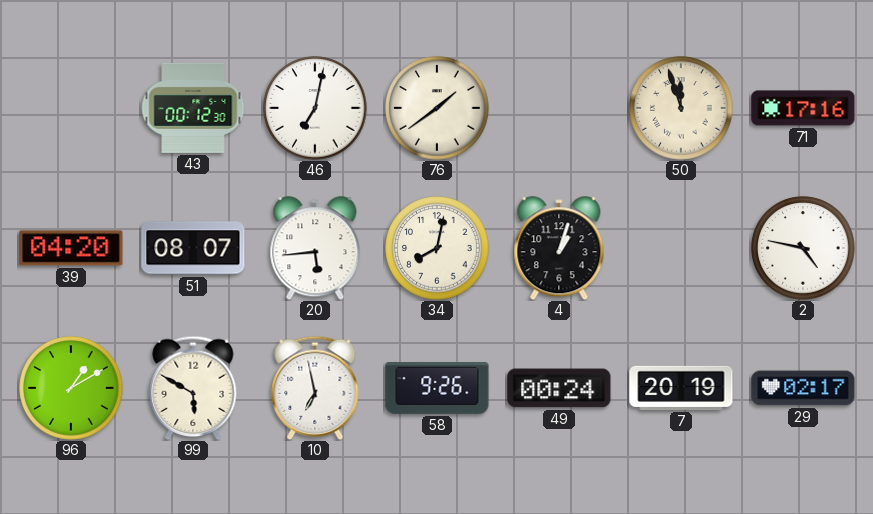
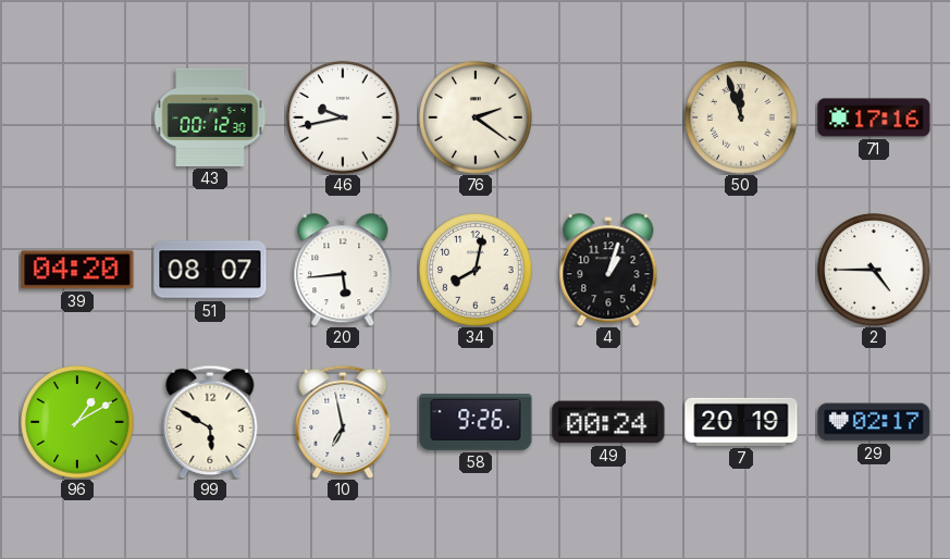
46: 7:02 -> 9:43 (343, 117)
76: 1:39 -> 2:21 (476, 117)
2: 4:47 -> 4:45 (874, 270)
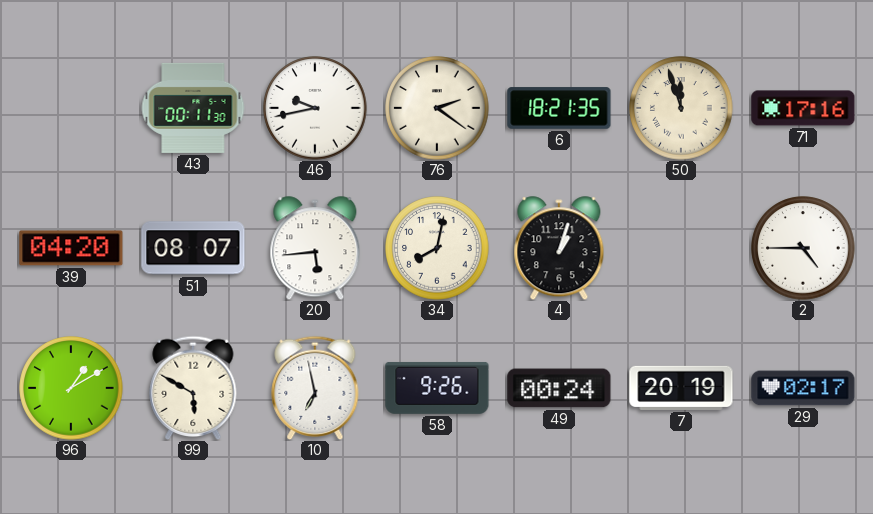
43: 00:12 -> 00:11 (193, 108)
6: none -> 18:21 (559, 108)
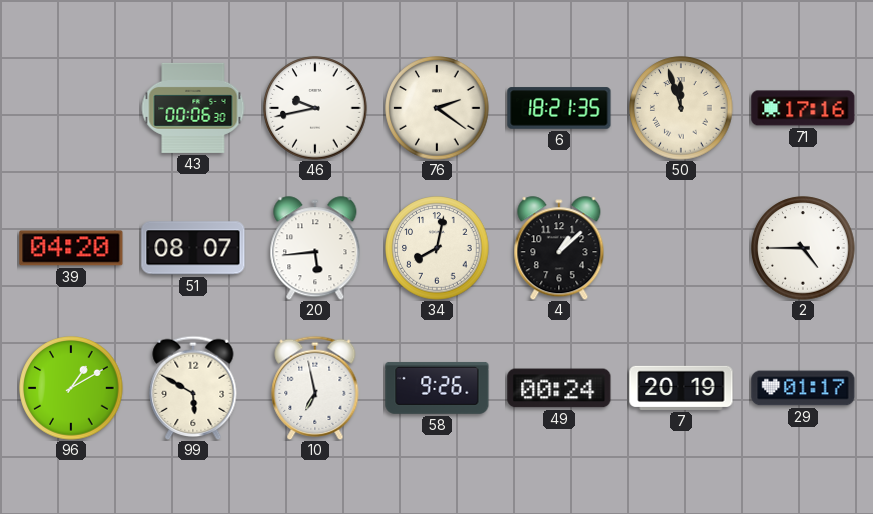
43: 00:11 -> 00:06 (193, 108)
4: 1:03 -> 1:08 (559, 248)
29: 02:17 -> 01:17 (803, 388)
